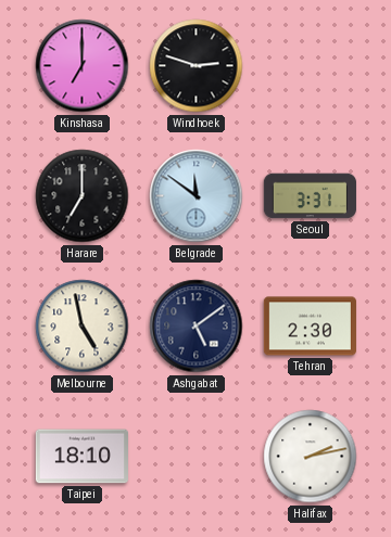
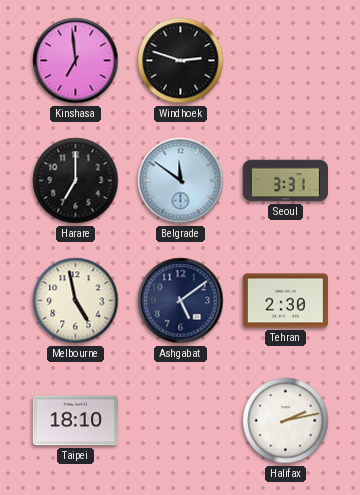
Kinshasa: 7:00 -> 6:59 (76, 61)
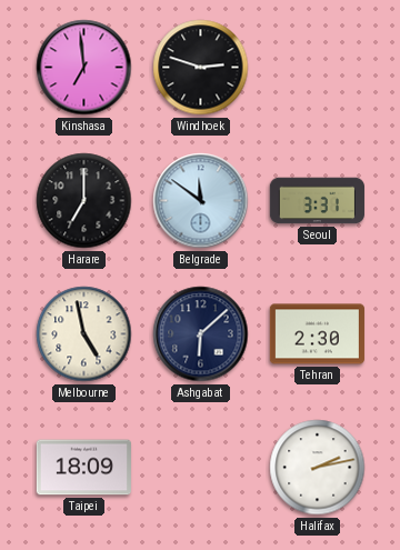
Ashgabat: 5:09 -> 6:08 (201, 334)
Taipei: 18:10 -> 18:09 (83, 468)
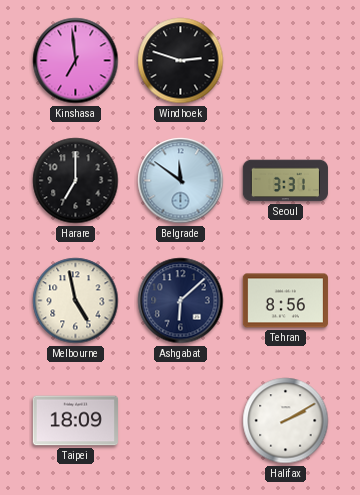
Tehran: 2:30 -> 8:56 (285, 301)
Halifax: 2:13 -> 2:10 (286, 421)
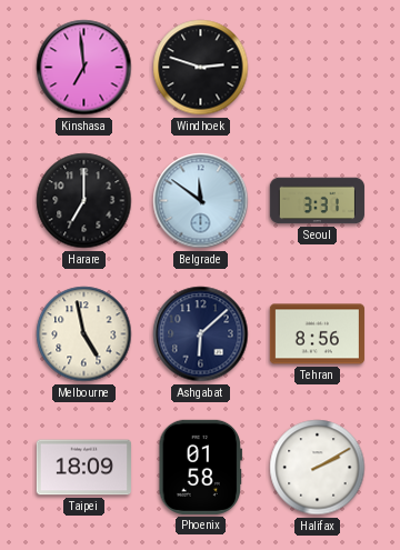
Phoenix: none -> 01:58 (201, 467)
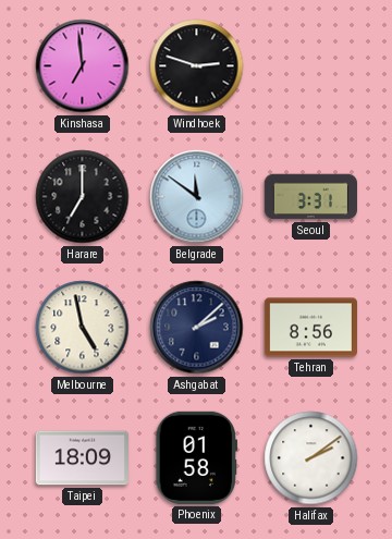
Ashgabat: 6:08 -> 2:08 (197, 328)
Halifax: 2:10 -> 2:09 (311, 458)
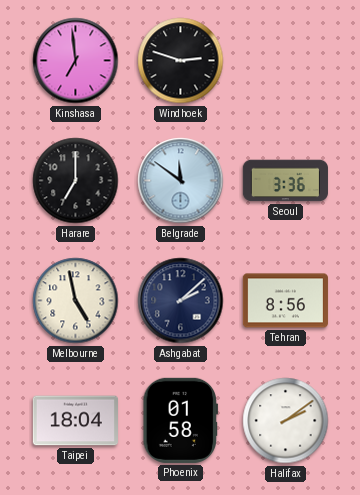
Seoul: 3:31 -> 3:36 (285, 181)
Taipei: 18:09 -> 18:04 (75, 421)
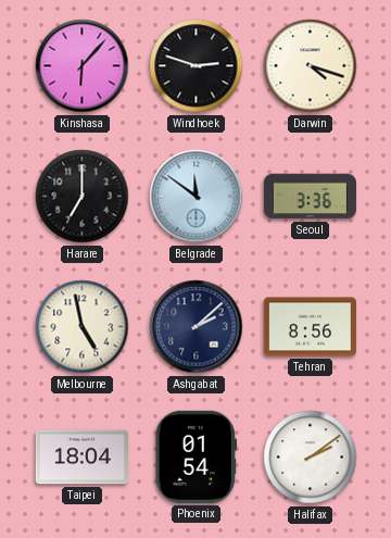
Kinshasa: 6:59 -> 6:07 (83, 66)
Darwin: none -> 4:18 (311, 66)
Phoenix: 01:58 -> 01:54 (197, 456)
